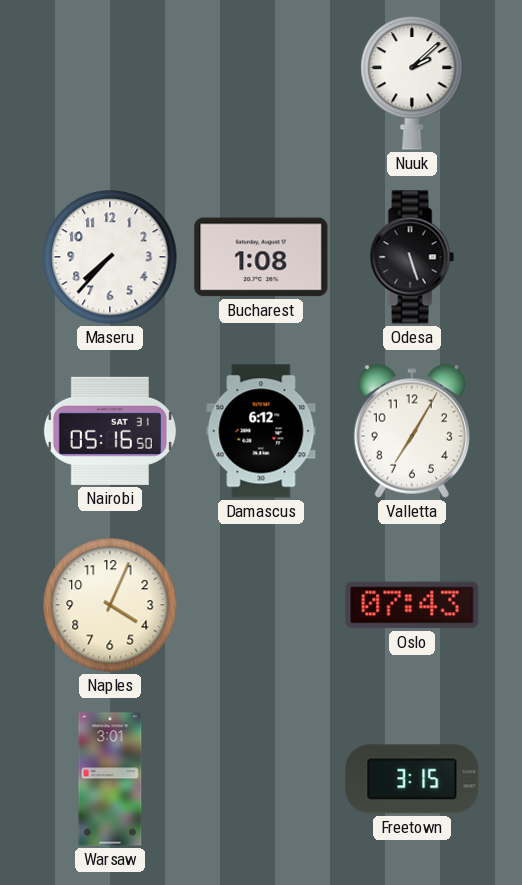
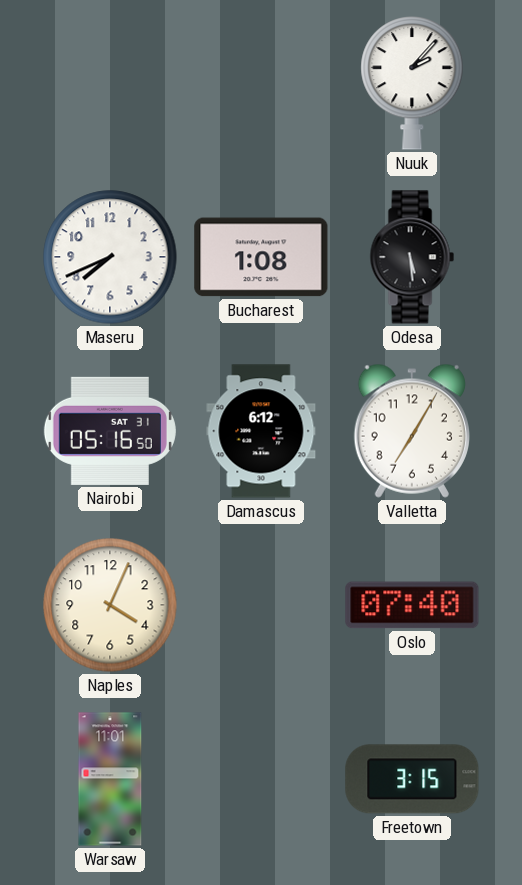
Nuuk: 2:08 -> 2:07 (412, 84)
Maseru: 7:37 -> 7:41 (110, 257)
Odesa: 5:27 -> 5:29 (412, 257)
Oslo: 07:43 -> 07:40 (412, 605)
Warsaw: 3:01 -> 11:01 (110, 779)
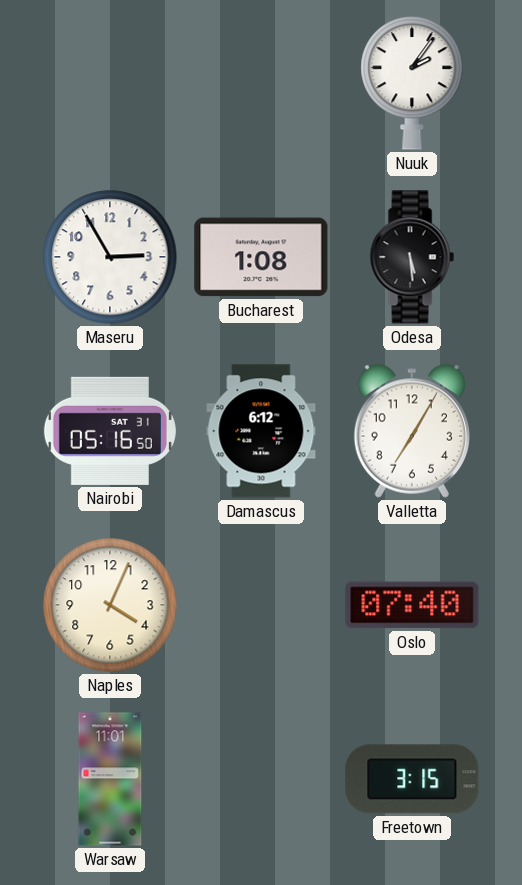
Nuuk: 2:07 -> 2:06 (412, 84)
Maseru: 7:41 -> 2:55 (110, 257)
